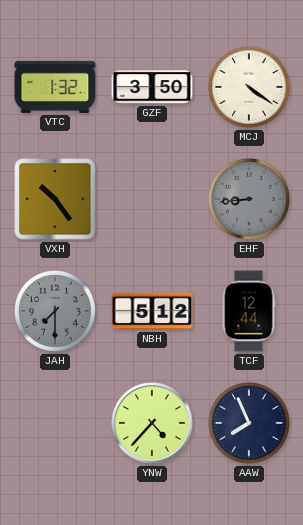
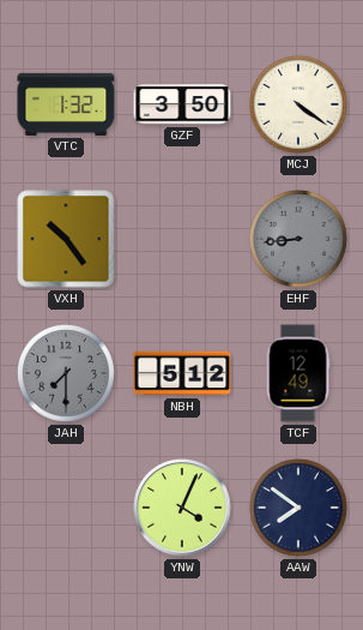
TCF: 12:44 -> 12:49 (298, 373)
YNW: 4:37 -> 4:04 (182, 508)
AAW: 7:56 -> 7:51 (300, 509)
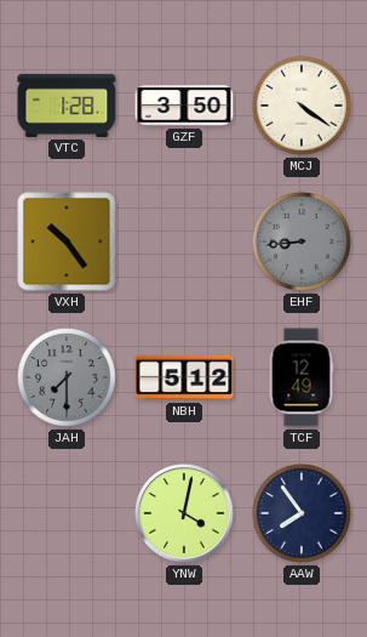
VTC: 1:32 -> 1:28 (67, 106)
YNW: 4:04 -> 4:02 (184, 513)
AAW: 7:51 -> 7:54 (303, 514)
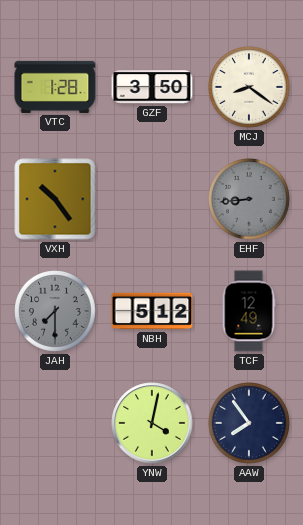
MCJ: 4:21 -> 8:21 (250, 88)
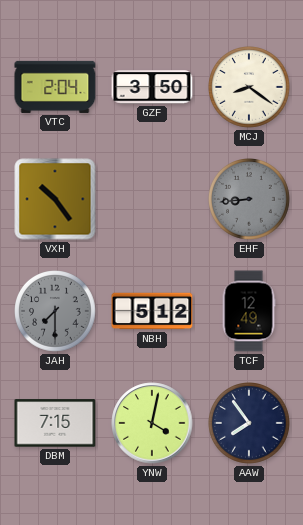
VTC: 1:28 -> 2:04 (55, 87)
DBM: none -> 7:15 (55, 423)
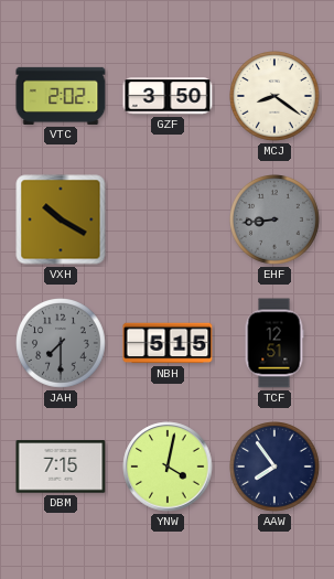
VTC: 2:04 -> 2:02 (61, 96)
VXH: 10:24 -> 10:20 (61, 219)
NBH: 5:12 -> 5:15 (168, 343)
TCF: 12:49 -> 12:51 (274, 343)
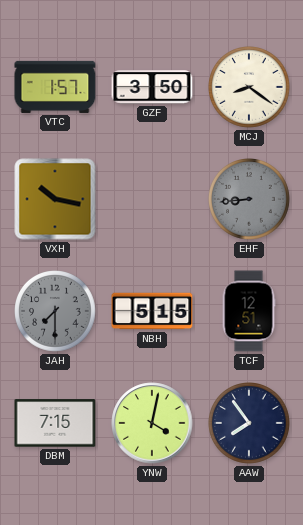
VTC: 2:02 -> 1:57 (55, 87)
VXH: 10:20 -> 10:17 (55, 199)
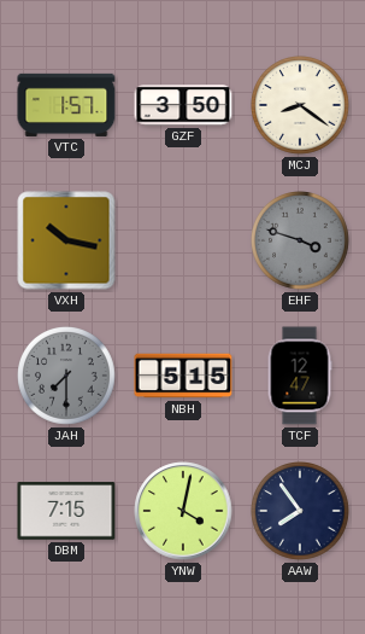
EHF: 8:44 -> 3:48 (301, 242)
TCF: 12:51 -> 12:47 (300, 376)
